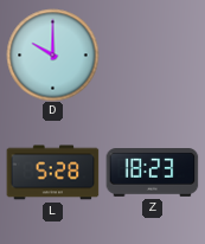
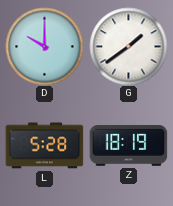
G: none -> 1:39 (128, 46)
Z: 18:23 -> 18:19 (128, 146)
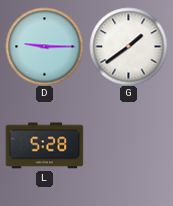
D: 10:00 -> 9:15 (44, 46)
Z: 18:19 -> none (128, 146)
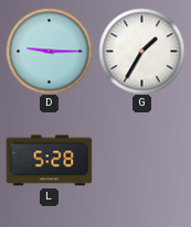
G: 1:39 -> 1:35 (141, 51)
